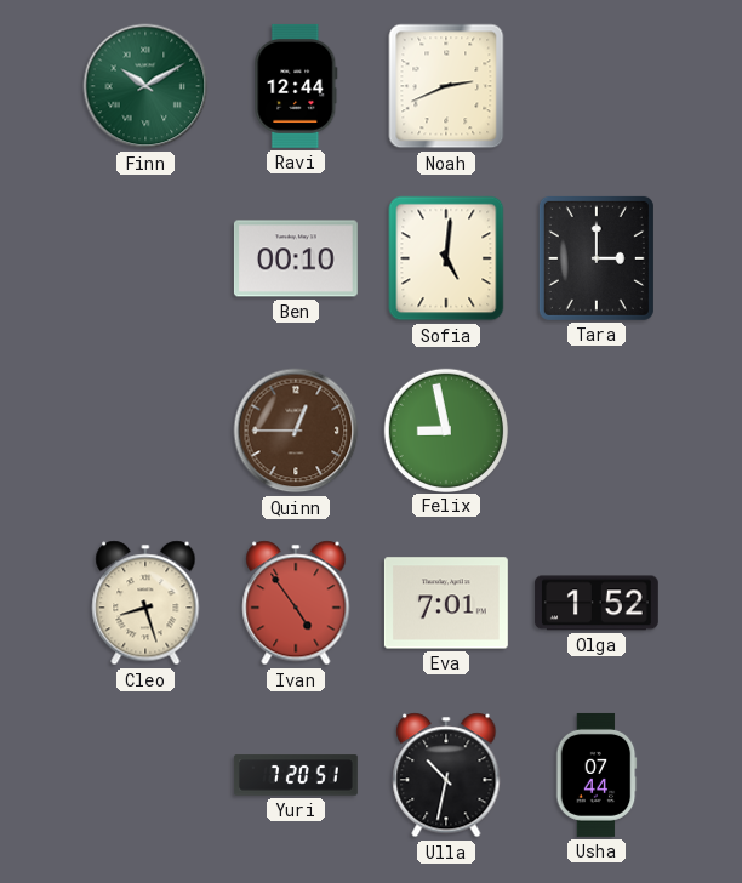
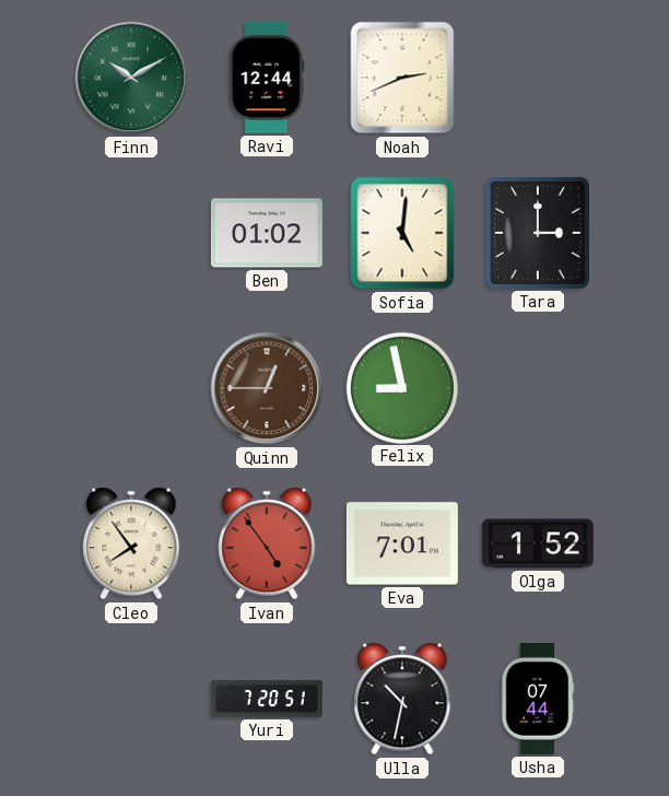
Ben: 00:10 -> 01:02 (267, 233)
Cleo: 8:27 -> 7:54 (131, 543)
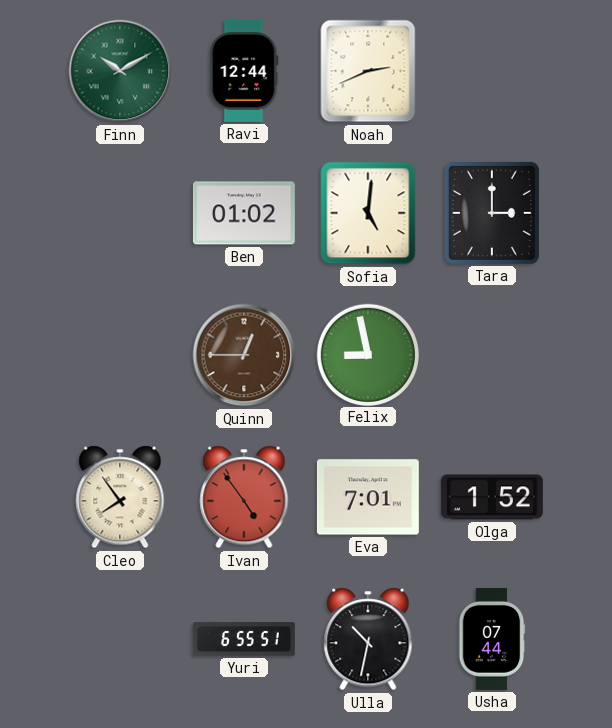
Yuri: 7:20 -> 6:55 (244, 639)
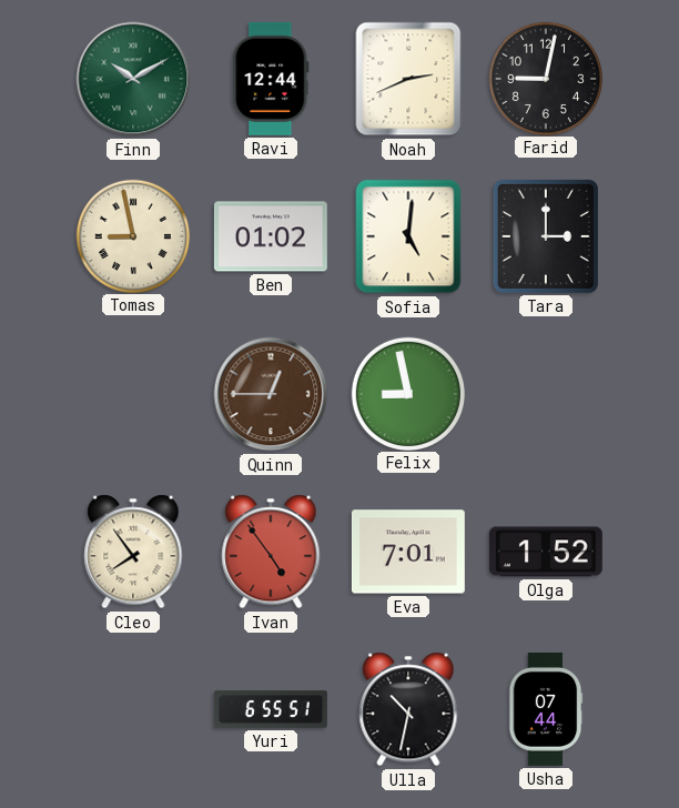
Farid: none -> 9:02 (545, 78)
Tomas: none -> 8:58 (132, 235)
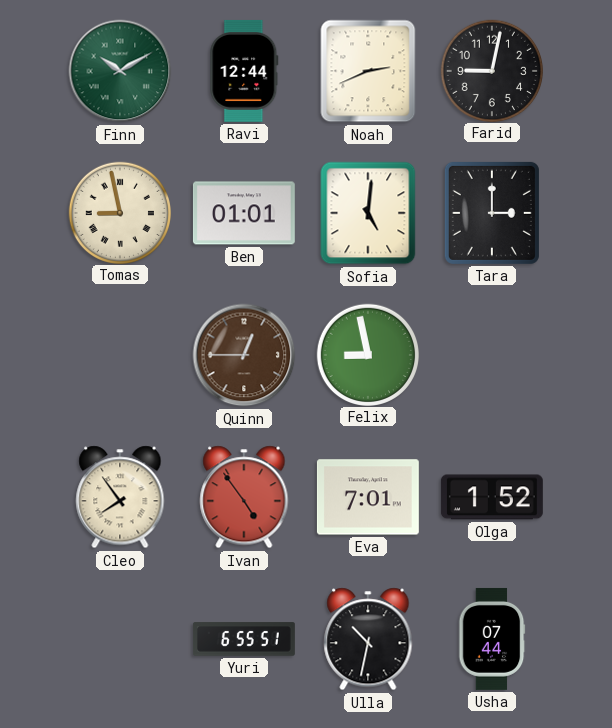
Ben: 01:02 -> 01:01 (244, 213)
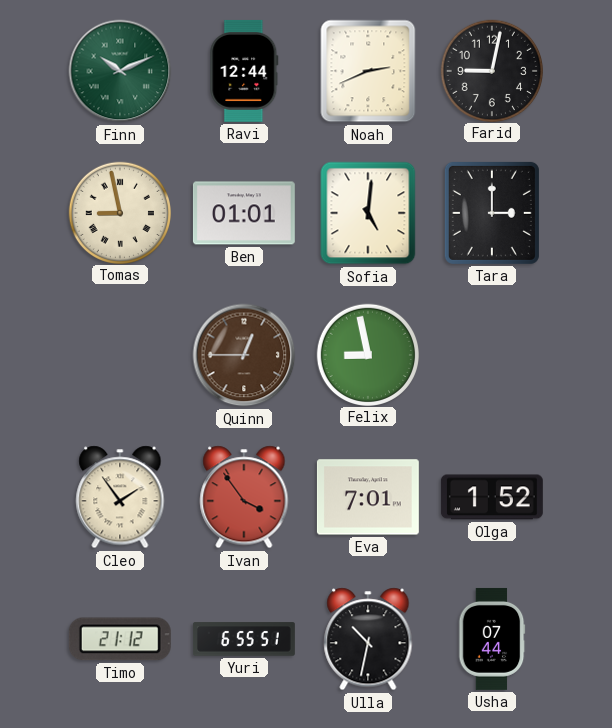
Finn: 10:10 -> 10:11 (120, 71)
Cleo: 7:54 -> 1:54 (120, 497)
Ivan: 4:54 -> 3:54 (244, 497)
Timo: none -> 21:12 (120, 639)
